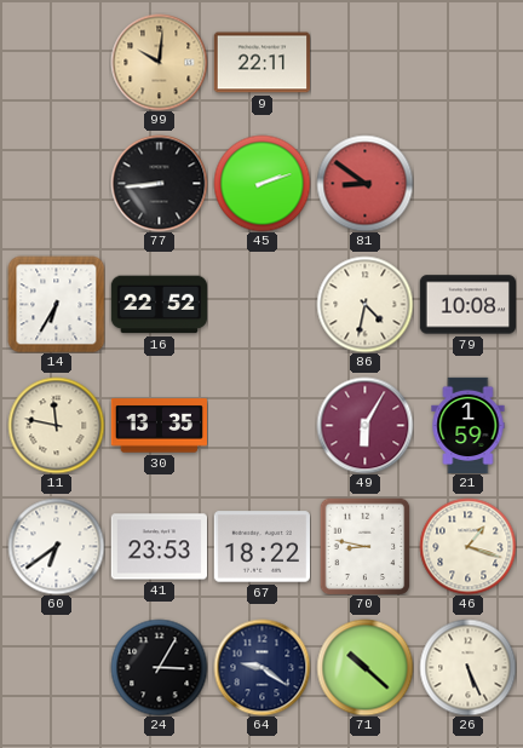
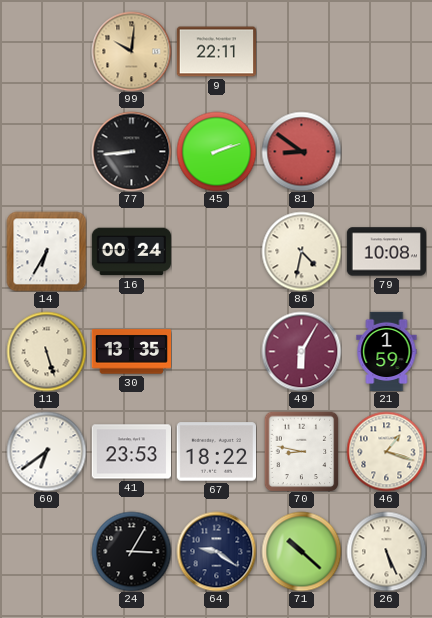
16: 22:52 -> 00:24 (131, 252)
11: 11:47 -> 5:27 (46, 351)
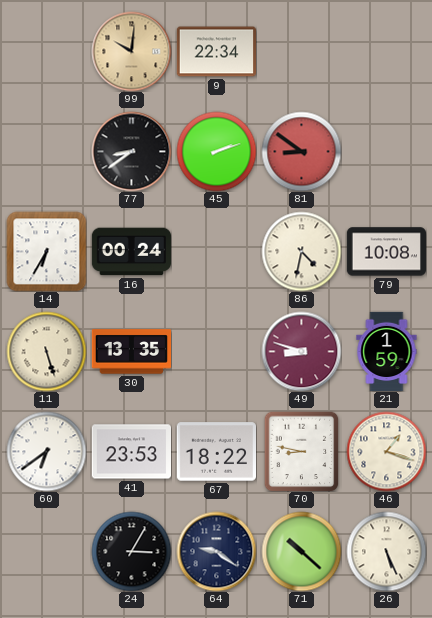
9: 22:11 -> 22:34 (216, 52)
77: 8:44 -> 8:39 (131, 151)
49: 6:05 -> 8:48 (301, 351)
